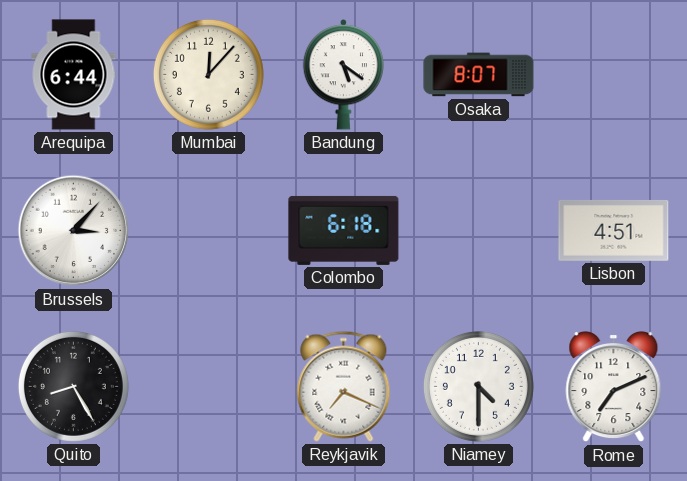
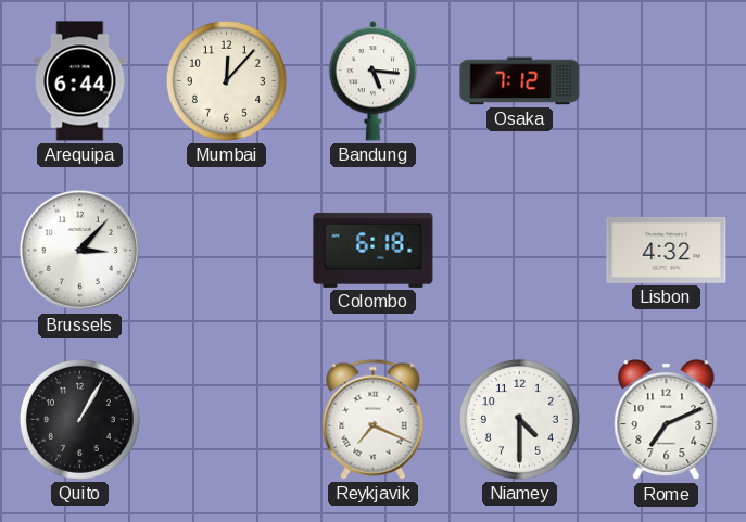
Bandung: 5:21 -> 5:16 (374, 81)
Osaka: 8:07 -> 7:12 (520, 81)
Lisbon: 4:51 -> 4:32 (667, 250)
Quito: 8:25 -> 1:05 (79, 419)
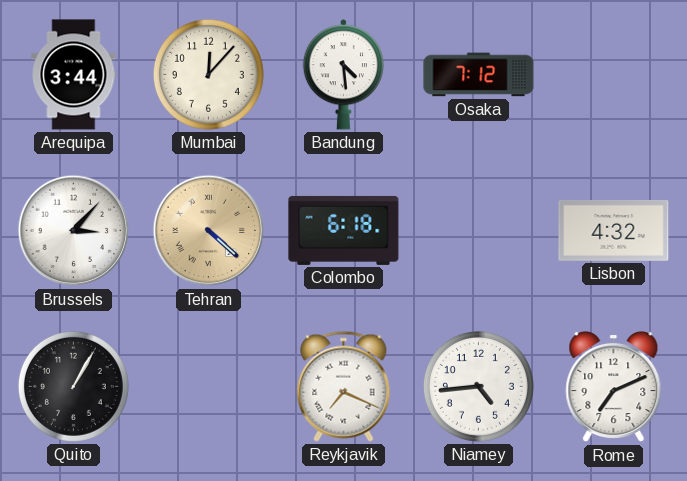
Arequipa: 6:44 -> 3:44 (74, 75)
Bandung: 5:16 -> 4:29 (344, 75)
Tehran: none -> 4:22 (209, 231)
Niamey: 4:30 -> 4:44 (478, 386)
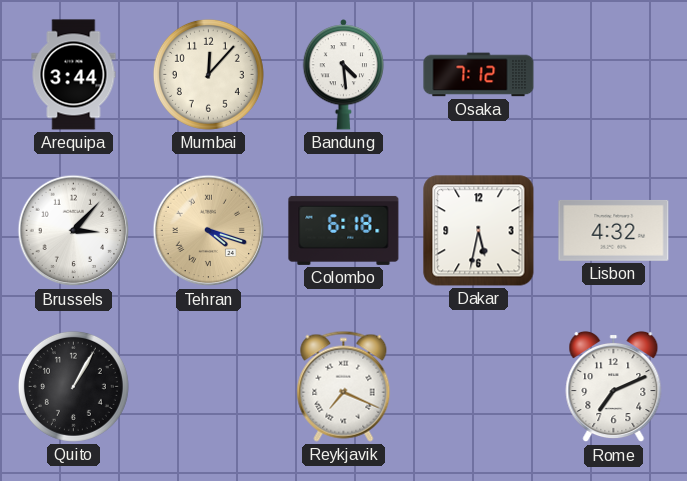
Tehran: 4:22 -> 4:18 (209, 231)
Dakar: none -> 5:32 (479, 231)
Niamey: 4:44 -> none (478, 386)
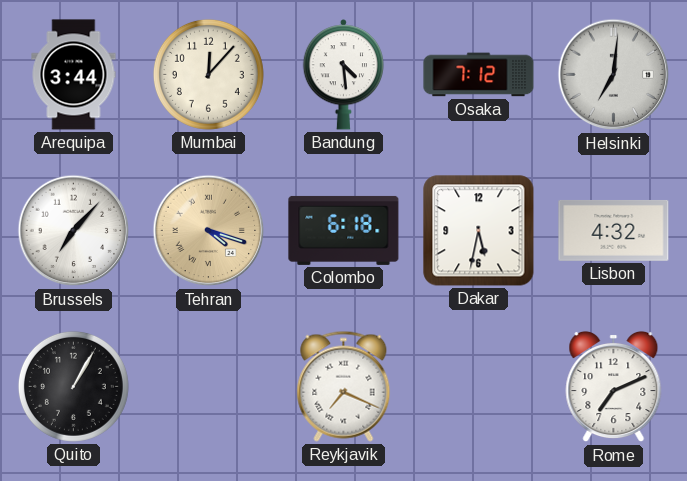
Helsinki: none -> 7:01 (614, 75)
Brussels: 3:07 -> 7:07 (74, 231)
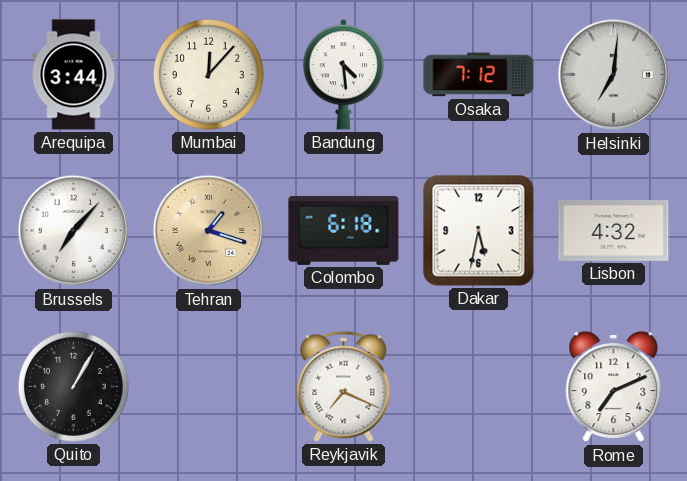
Tehran: 4:18 -> 1:18 (209, 231)
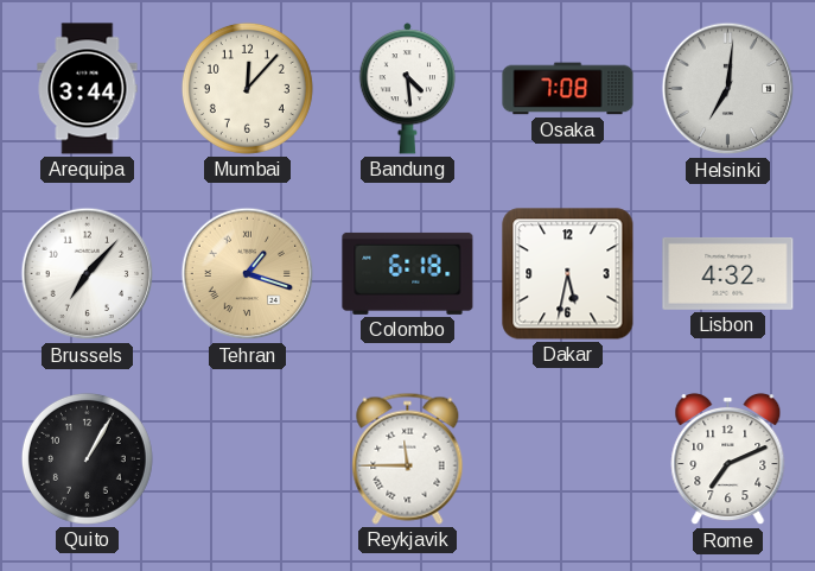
Osaka: 7:12 -> 7:08 (568, 89)
Reykjavik: 7:19 -> 11:45 (408, 458)
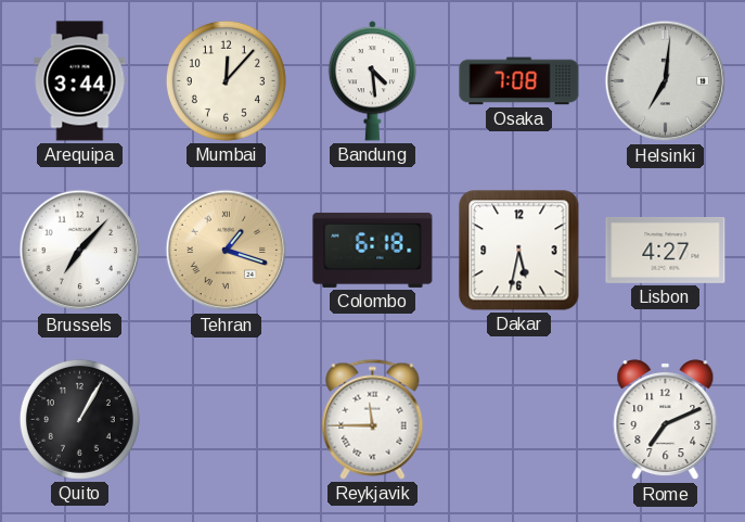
Lisbon: 4:32 -> 4:27 (666, 250)
